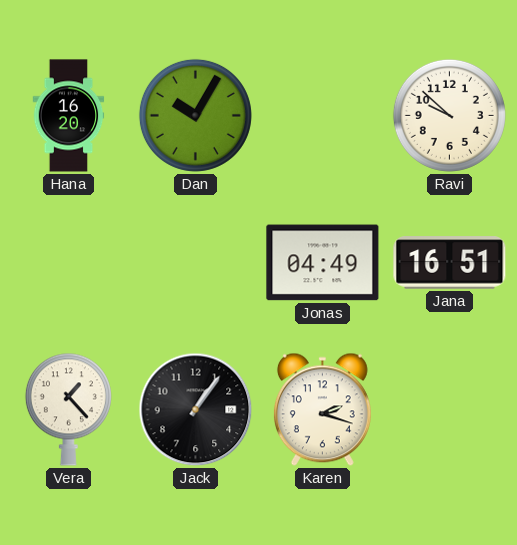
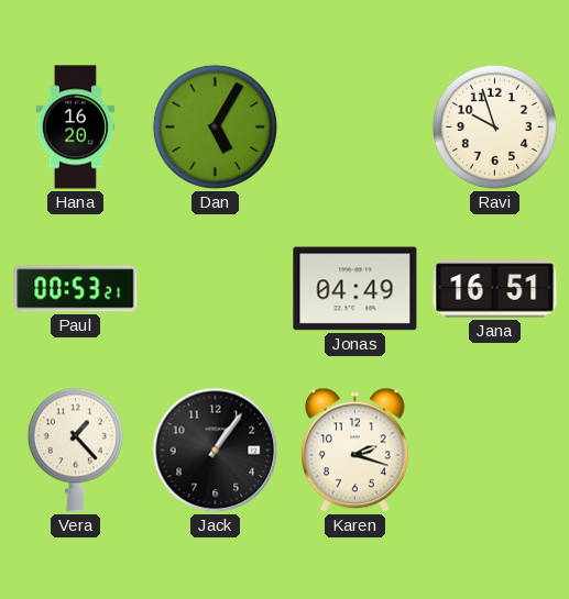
Dan: 10:05 -> 5:05 (215, 126)
Ravi: 9:52 -> 9:57 (494, 126)
Paul: none -> 00:53 (76, 289)
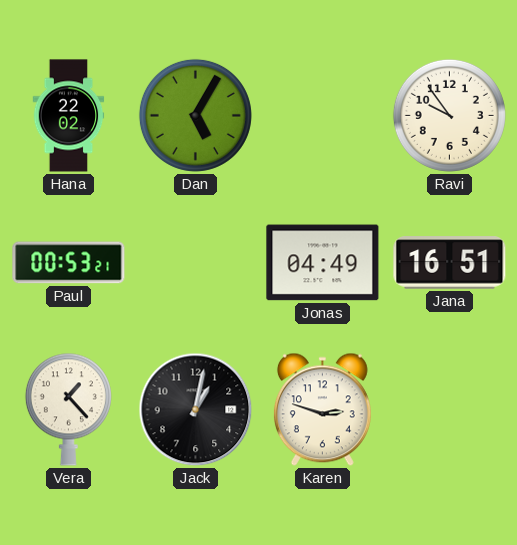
Hana: 16:20 -> 22:02 (69, 116)
Ravi: 9:57 -> 9:54 (449, 115)
Jack: 1:06 -> 1:02 (196, 410)
Karen: 2:18 -> 2:48 (322, 410)
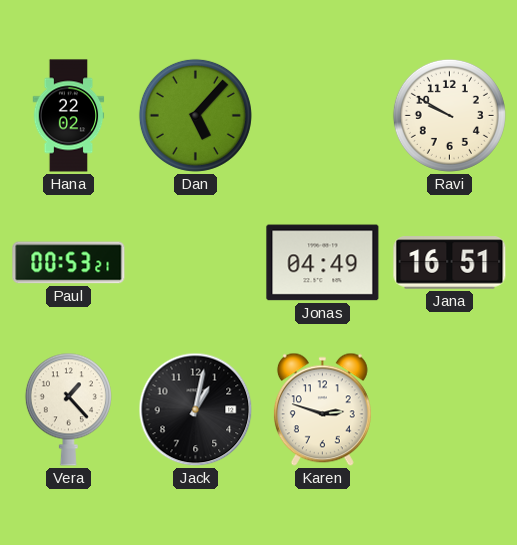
Dan: 5:05 -> 5:07 (195, 115)
Ravi: 9:54 -> 9:50 (449, 115)
